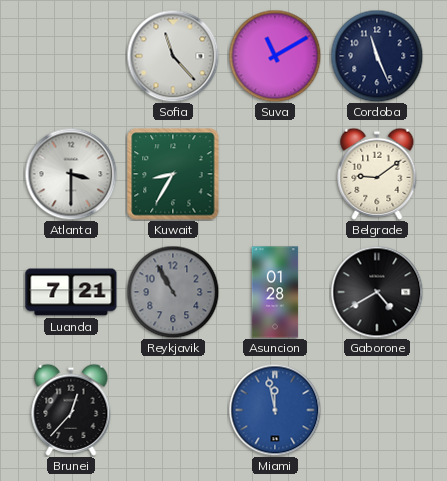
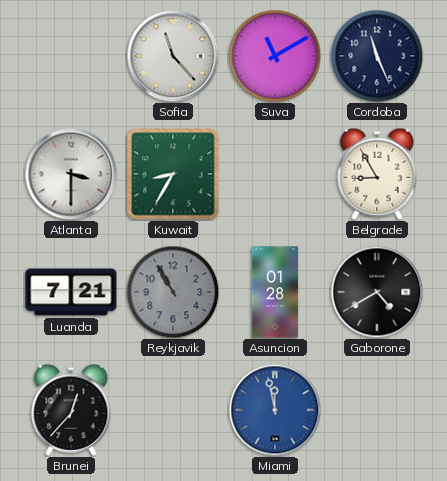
Belgrade: 9:09 -> 8:55 (377, 174)
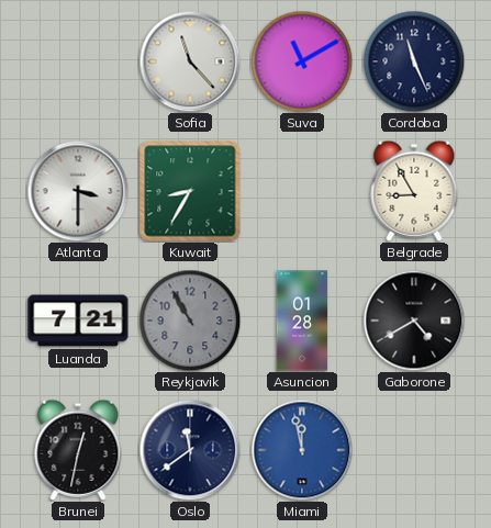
Brunei: 12:37 -> 12:32 (78, 450)
Oslo: none -> 11:39 (190, 450)
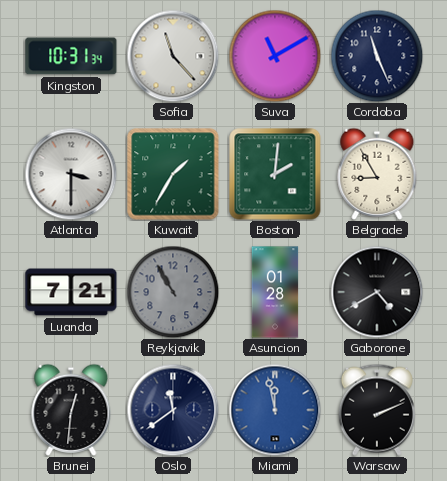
Kingston: none -> 10:31 (71, 56)
Kuwait: 8:35 -> 1:35 (173, 174)
Boston: none -> 2:01 (275, 174)
Brunei: 12:32 -> 12:31 (71, 410)
Warsaw: none -> 2:11 (377, 410)
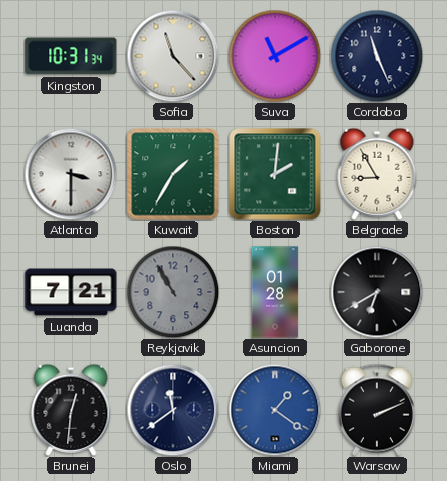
Gaborone: 4:40 -> 6:40 (377, 292)
Miami: 11:58 -> 1:21 (275, 410)
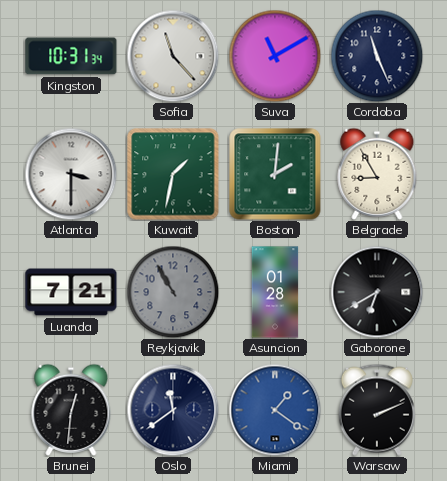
Kuwait: 1:35 -> 1:32 (173, 174)
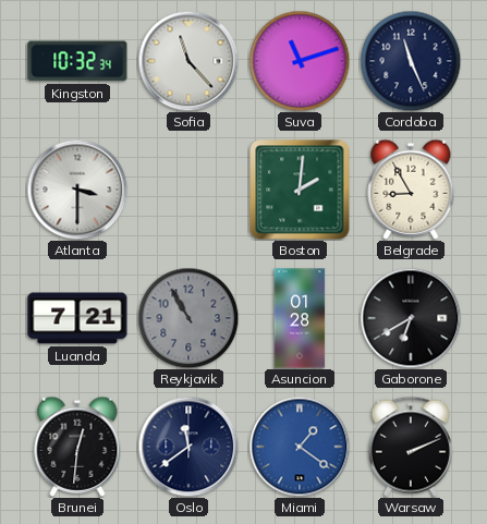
Kingston: 10:31 -> 10:32 (77, 61)
Suva: 11:10 -> 11:12 (300, 61)
Kuwait: 1:32 -> none (173, 174)
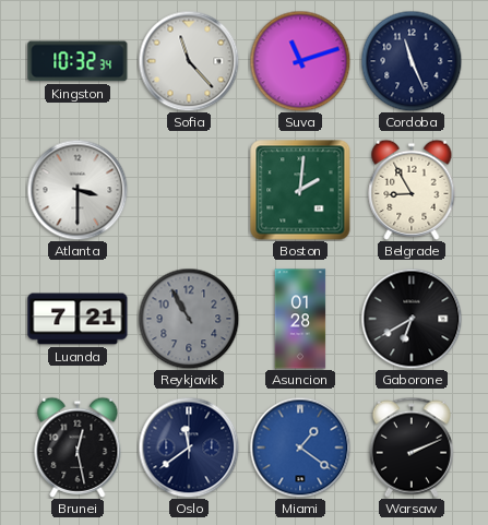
Brunei: 12:31 -> 12:28 (78, 448)
